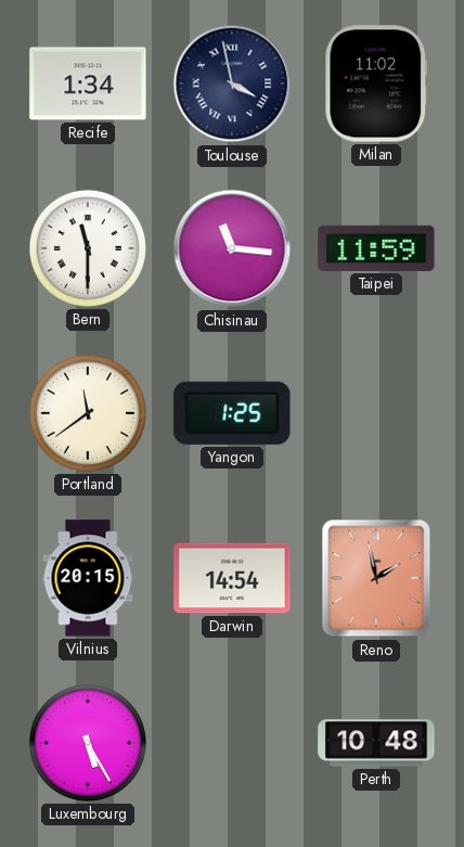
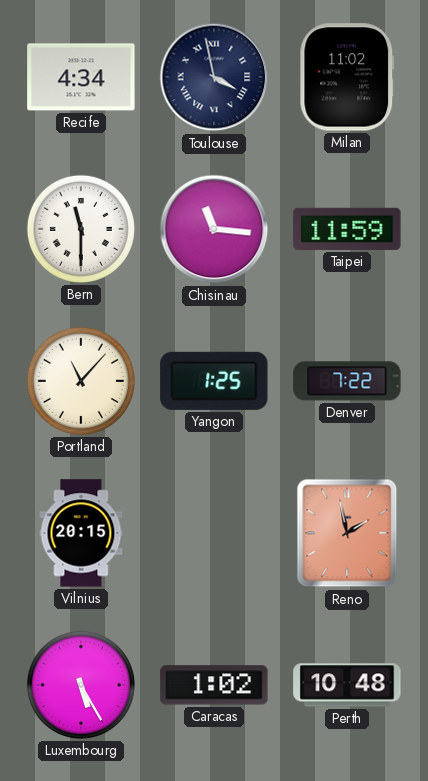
Recife: 1:34 -> 4:34 (81, 77)
Portland: 11:39 -> 11:07 (81, 381)
Denver: none -> 7:22 (347, 381)
Darwin: 14:54 -> none (232, 578)
Caracas: none -> 1:02 (214, 685)
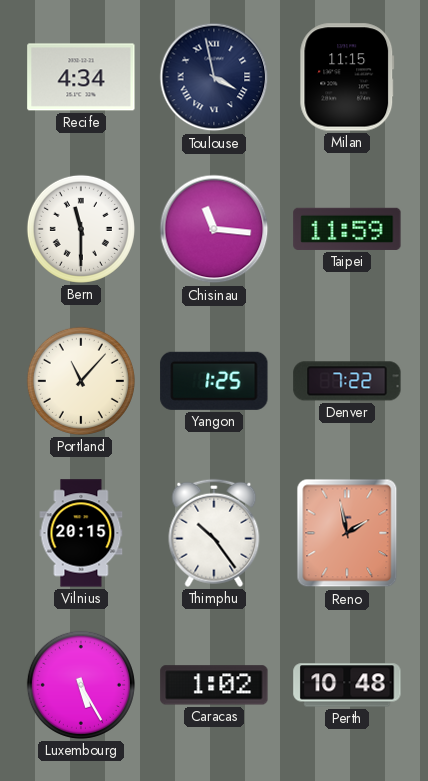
Milan: 11:02 -> 11:15 (347, 77)
Thimphu: none -> 10:24 (214, 533)
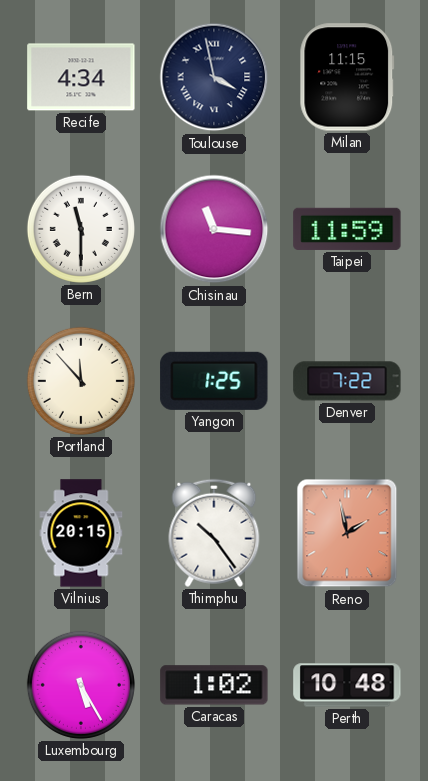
Portland: 11:07 -> 11:53 (81, 381)
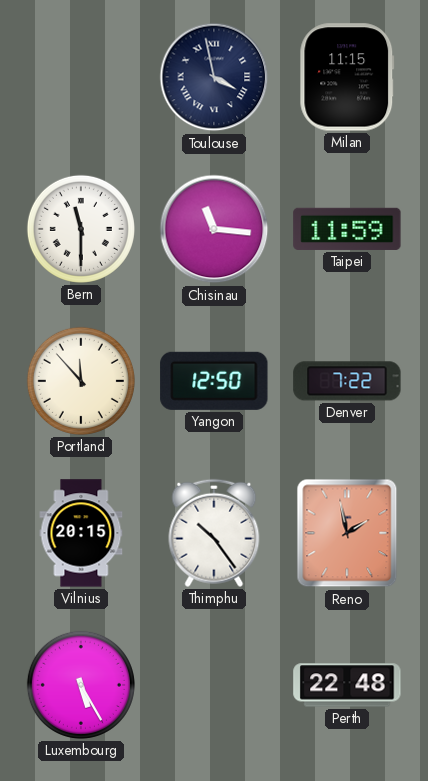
Recife: 4:34 -> none (81, 77)
Yangon: 1:25 -> 12:50 (214, 381)
Caracas: 1:02 -> none (214, 685)
Perth: 10:48 -> 22:48 (347, 685)
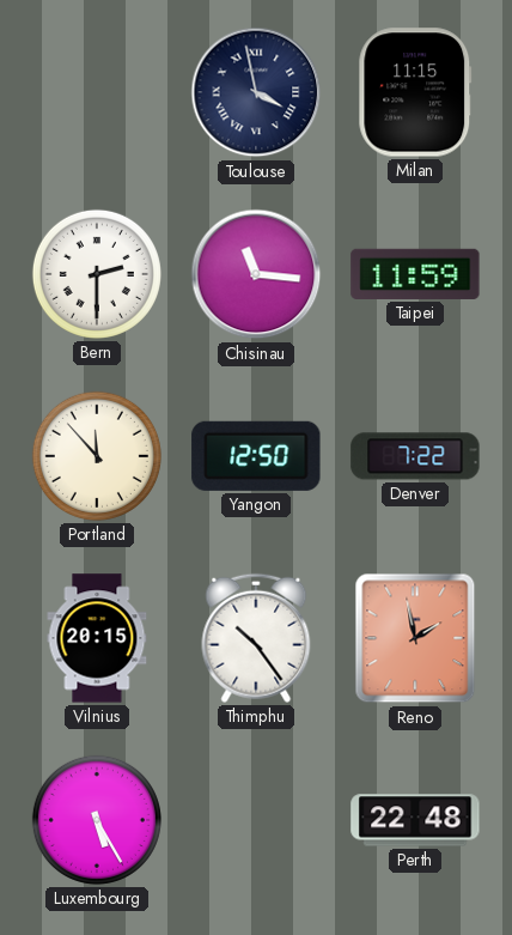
Bern: 11:30 -> 2:30 (97, 274)
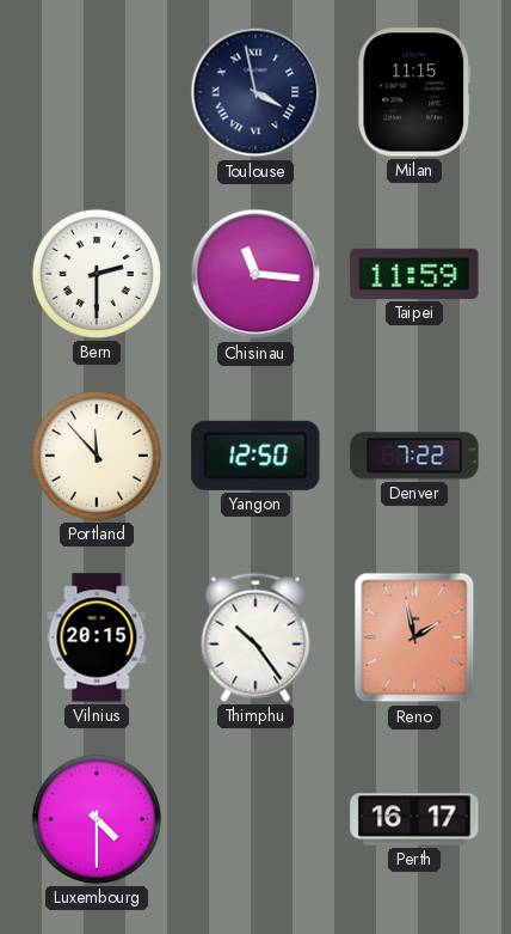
Luxembourg: 5:25 -> 4:30 (97, 819)
Perth: 22:48 -> 16:17 (414, 819)
